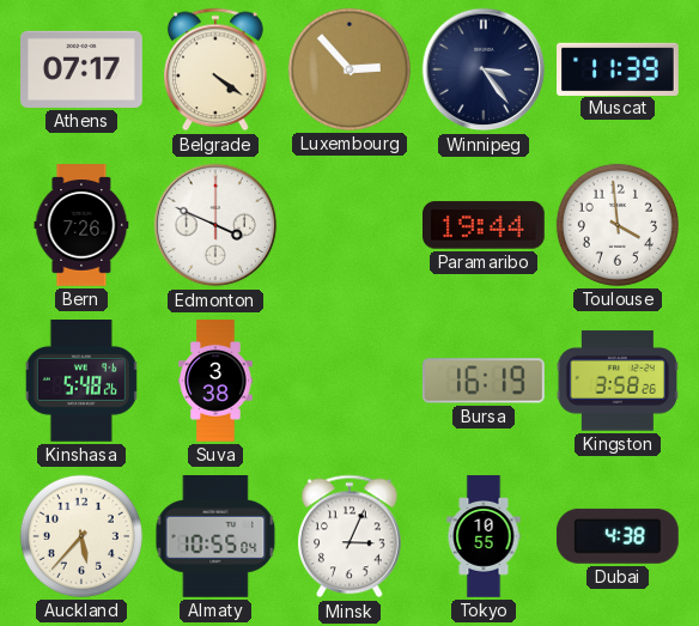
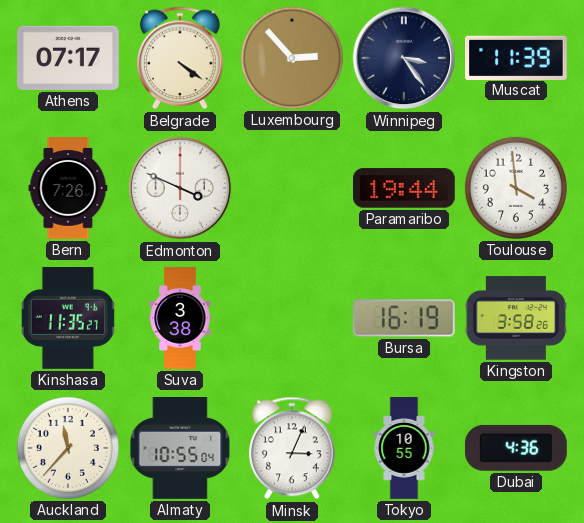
Kinshasa: 5:48 -> 11:35 (68, 319)
Auckland: 5:37 -> 11:37 (68, 448)
Dubai: 4:38 -> 4:36 (516, 448)
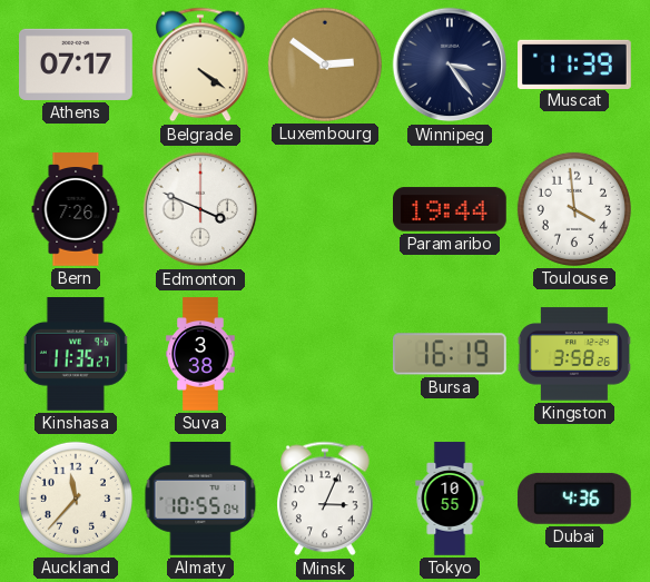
Luxembourg: 2:53 -> 2:51 (325, 65)
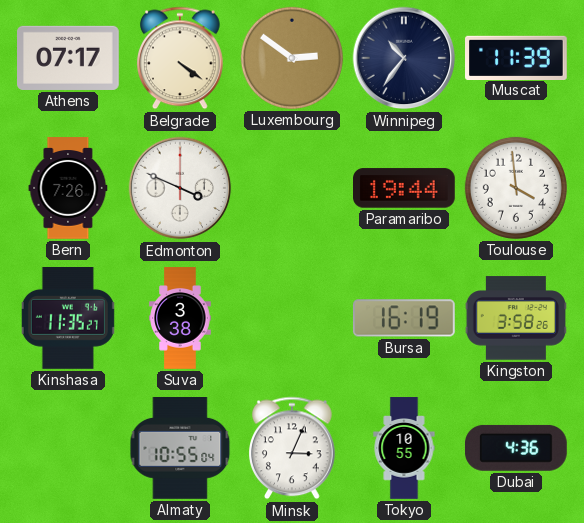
Winnipeg: 3:24 -> 10:36 (404, 58)
Auckland: 11:37 -> none (76, 499)
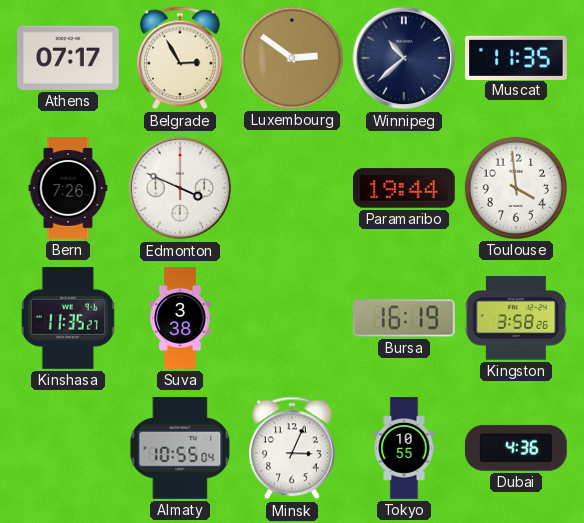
Belgrade: 4:21 -> 2:55 (181, 58)
Winnipeg: 10:36 -> 10:38 (404, 58)
Muscat: 11:39 -> 11:35 (517, 57)
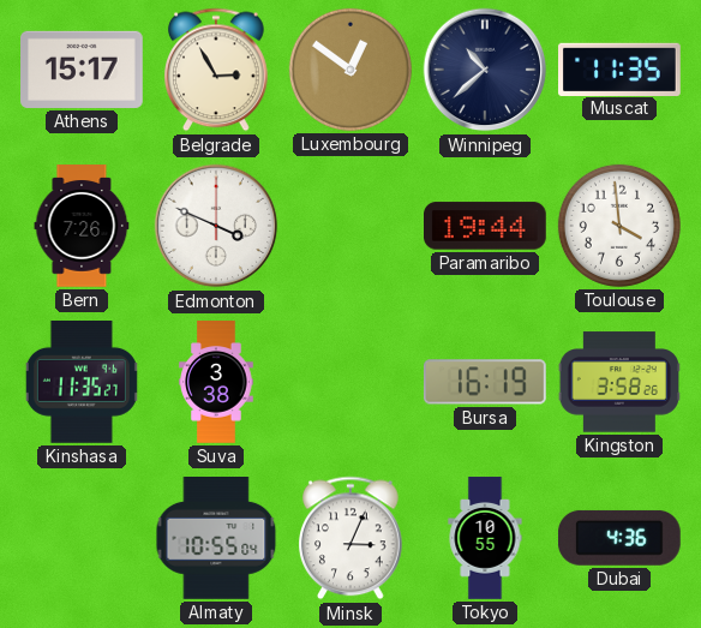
Athens: 07:17 -> 15:17 (83, 70)
Luxembourg: 2:51 -> 12:51 (350, 70)
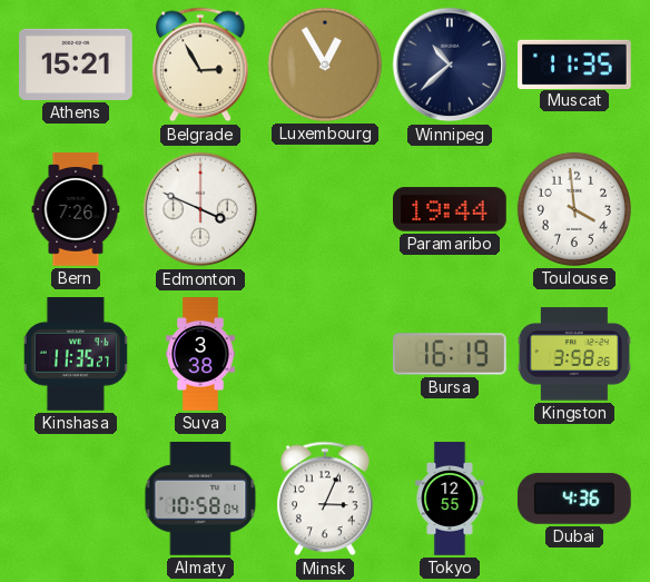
Athens: 15:17 -> 15:21 (77, 65)
Luxembourg: 12:51 -> 12:55 (325, 65)
Almaty: 10:55 -> 10:58 (200, 500)
Tokyo: 10:55 -> 12:55 (450, 499)
